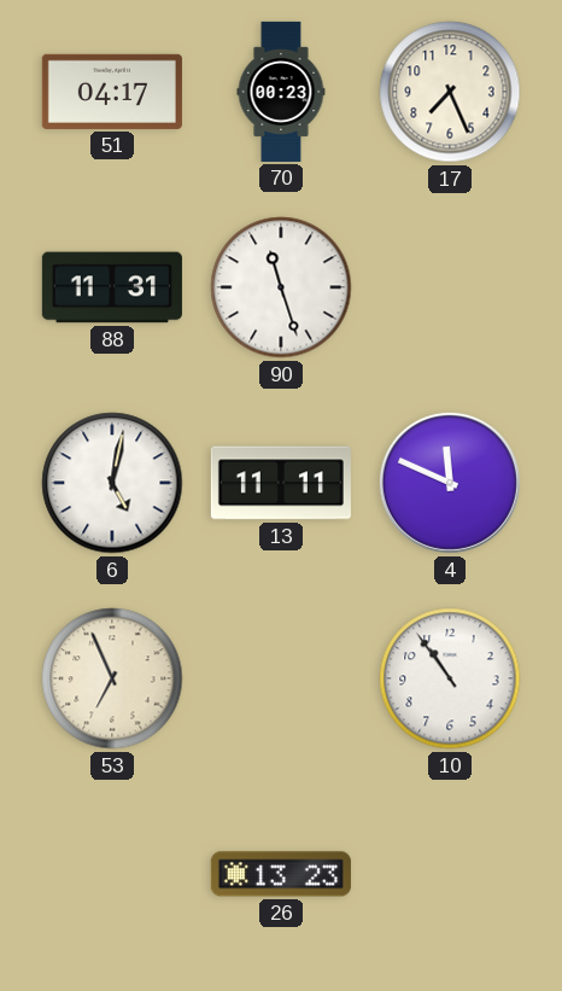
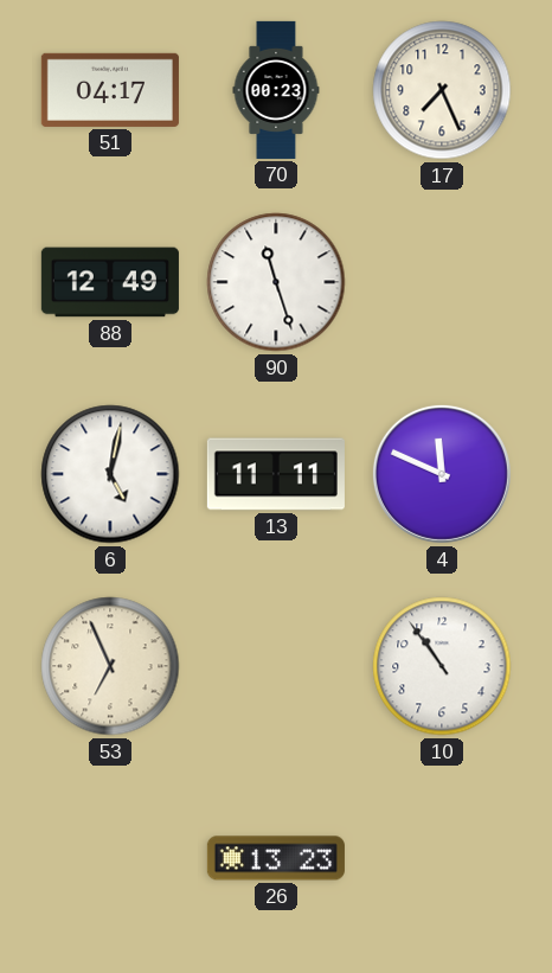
88: 11:31 -> 12:49 (110, 282)
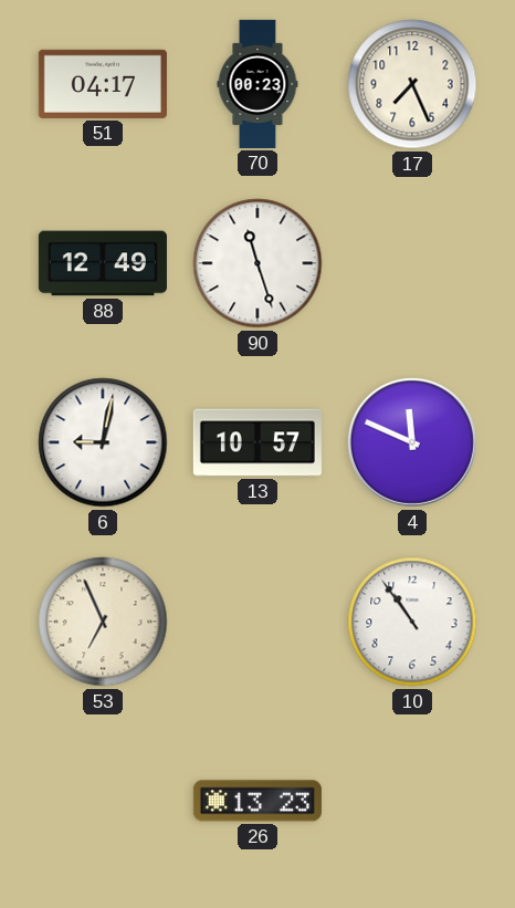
6: 5:02 -> 9:02 (103, 442)
13: 11:11 -> 10:57 (257, 442)
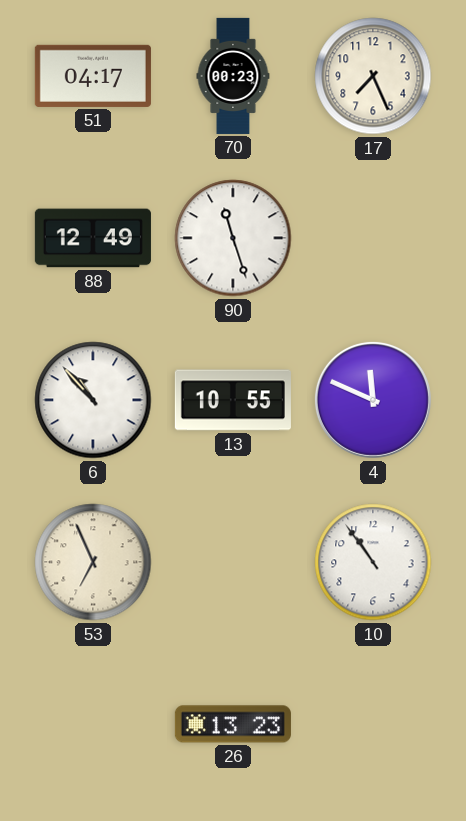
6: 9:02 -> 10:53 (93, 400)
13: 10:57 -> 10:55 (233, 400)
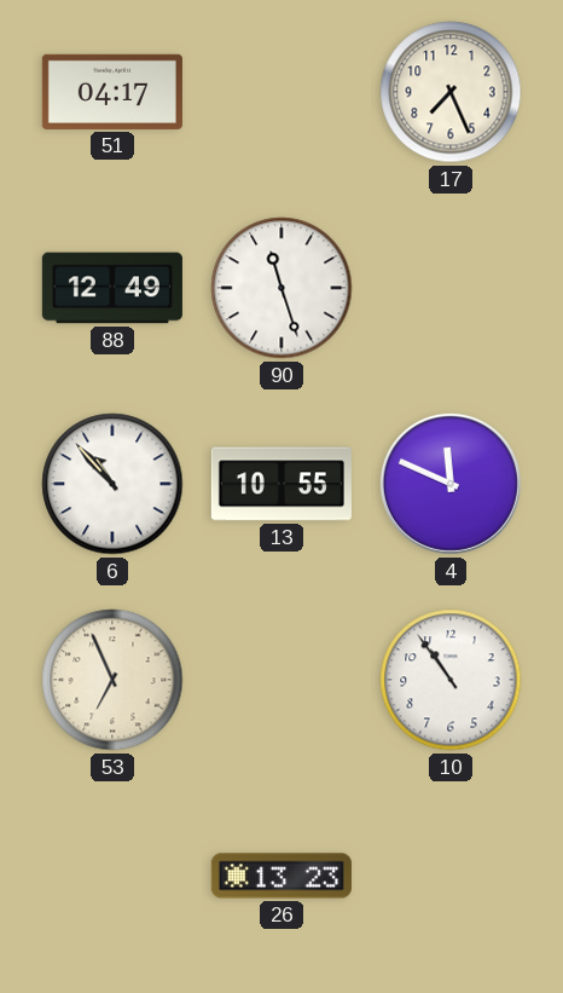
70: 00:23 -> none (233, 76)
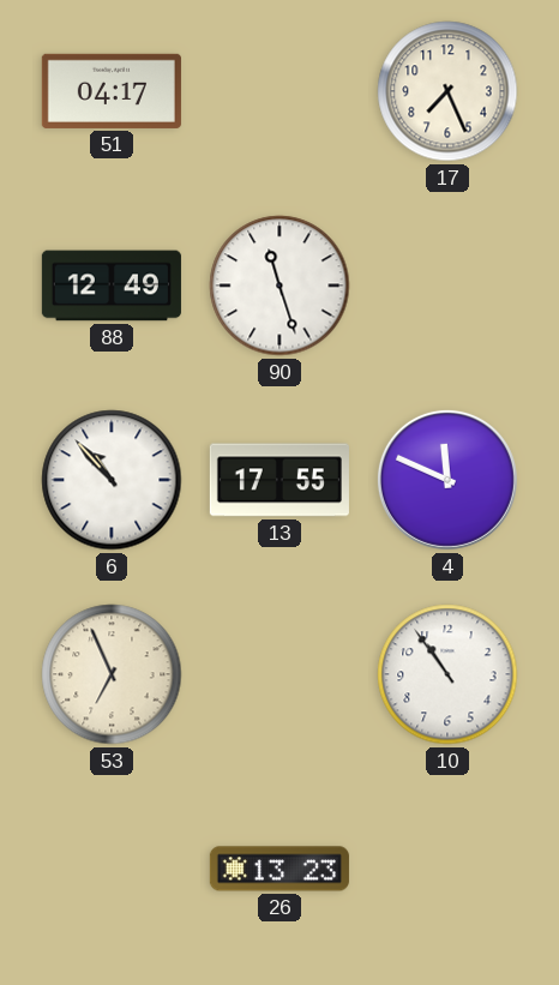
13: 10:55 -> 17:55 (279, 480)
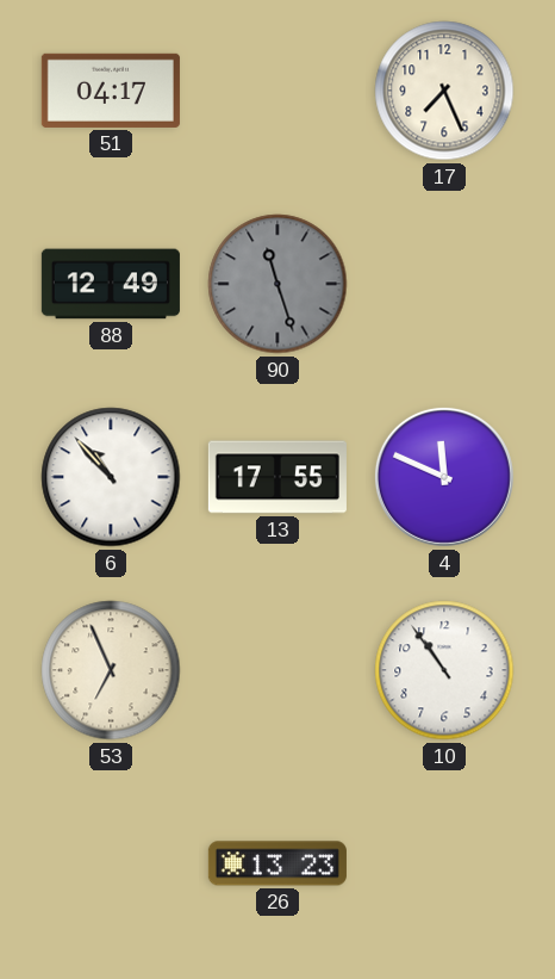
90 dial: white -> grey (277, 284)
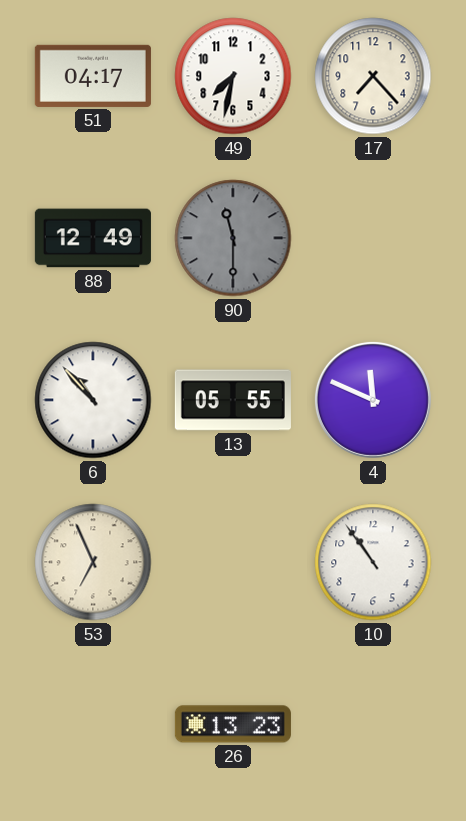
49: none -> 7:32 (233, 76)
17: 7:26 -> 7:23 (373, 76)
90: 11:27 -> 11:30 (233, 238)
13: 17:55 -> 05:55 (233, 400)
